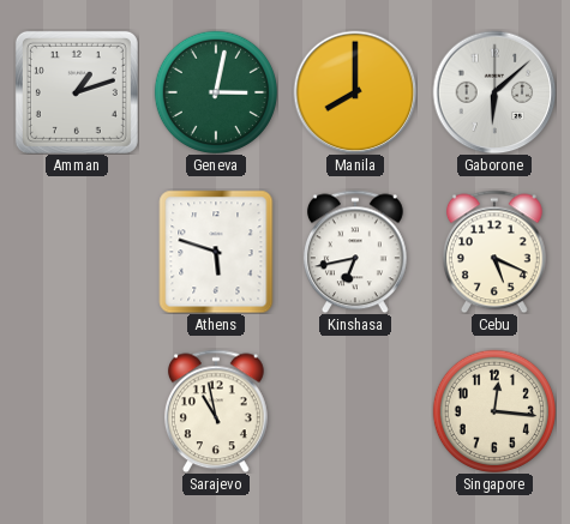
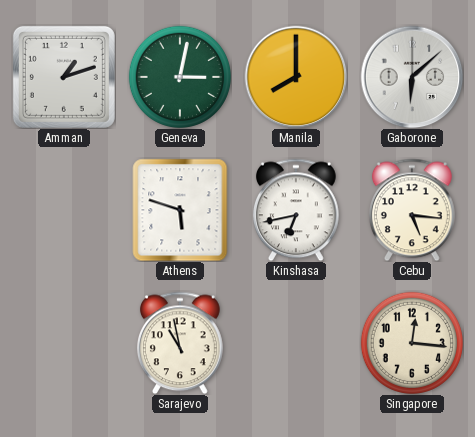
Cebu: 5:19 -> 5:16 (412, 210)
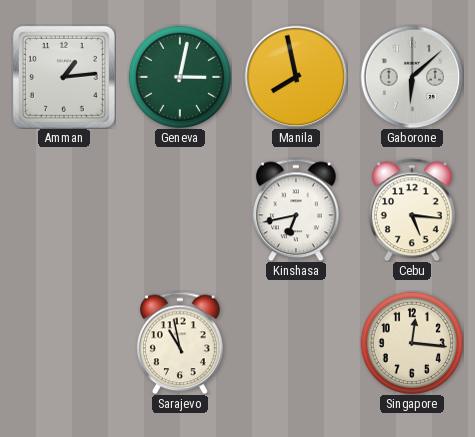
Amman: 1:12 -> 1:14 (64, 77)
Manila: 8:00 -> 7:58 (296, 77)
Athens: 5:48 -> none (180, 210)
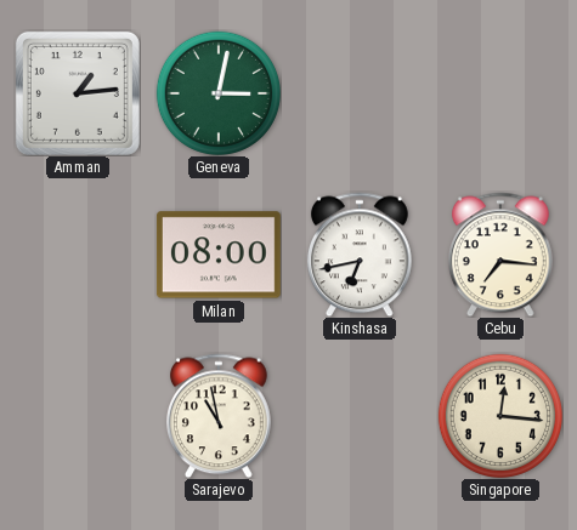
Manila: 7:58 -> none (296, 77)
Gaborone: 6:08 -> none (412, 77)
Milan: none -> 08:00 (219, 255)
Cebu: 5:16 -> 7:16 (500, 255)
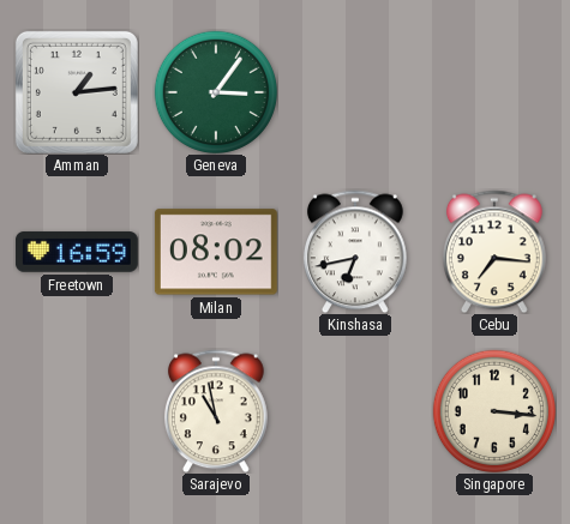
Geneva: 3:02 -> 3:06 (216, 92)
Freetown: none -> 16:59 (77, 252)
Milan: 08:00 -> 08:02 (216, 252)
Singapore: 12:16 -> 3:16 (494, 411)
